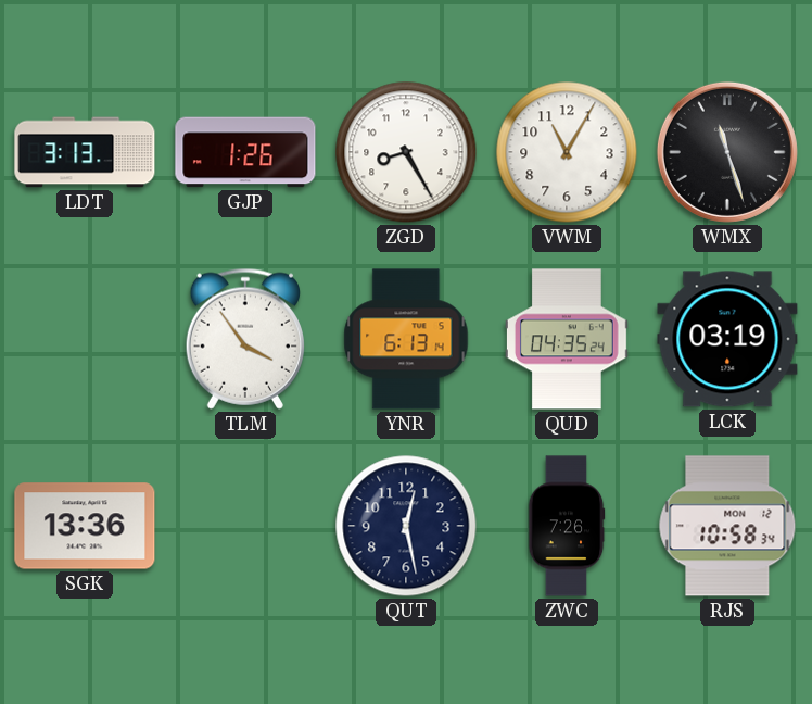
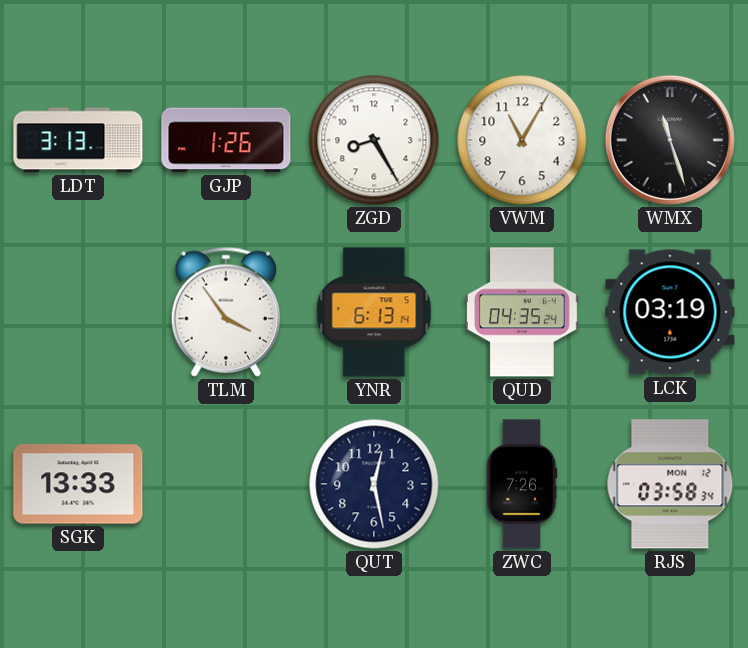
SGK: 13:36 -> 13:33 (78, 484)
RJS: 10:58 -> 03:58 (670, 484)
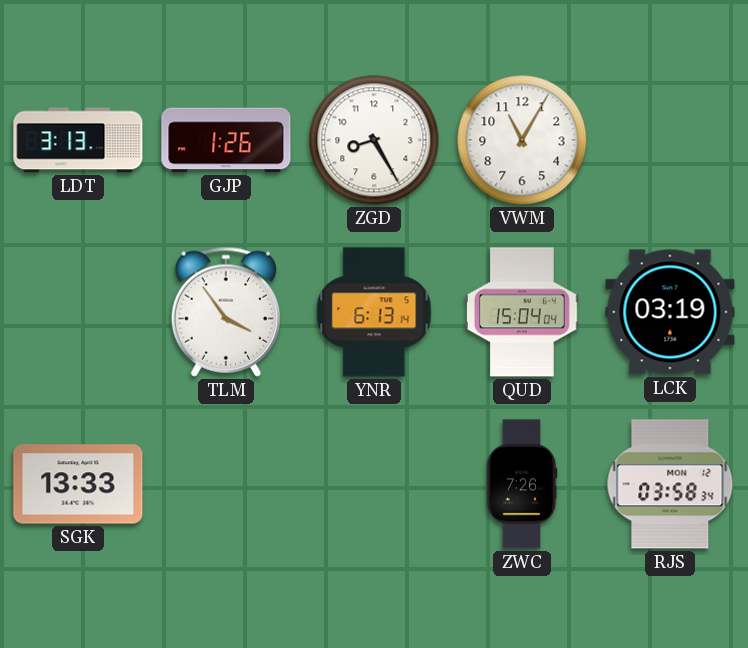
WMX: 11:27 -> none (670, 140)
QUD: 04:35 -> 15:04 (522, 312)
QUT: 12:28 -> none (374, 484)
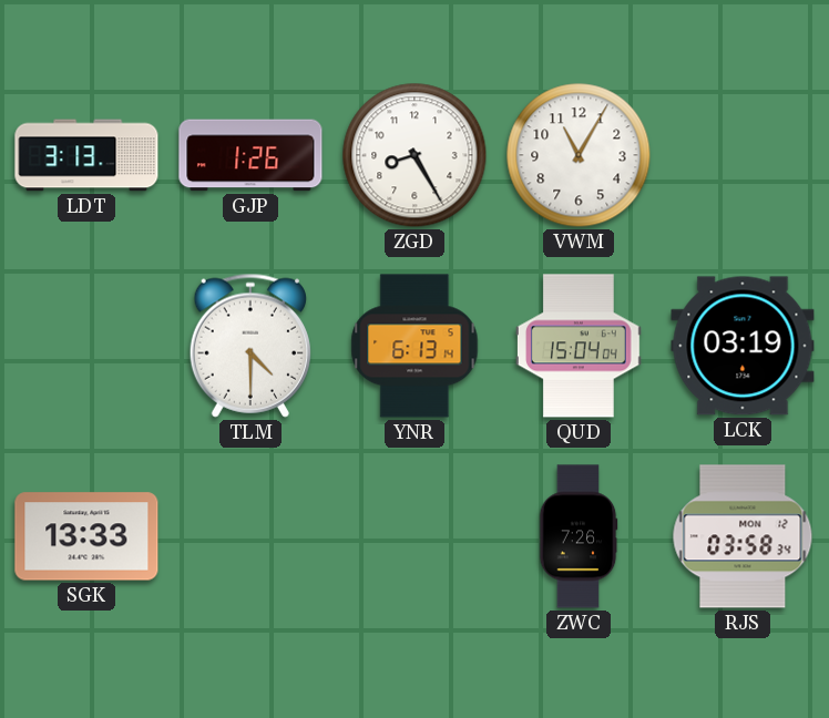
TLM: 3:54 -> 4:30 (250, 346)
